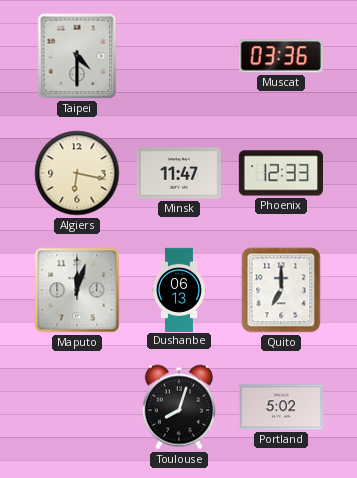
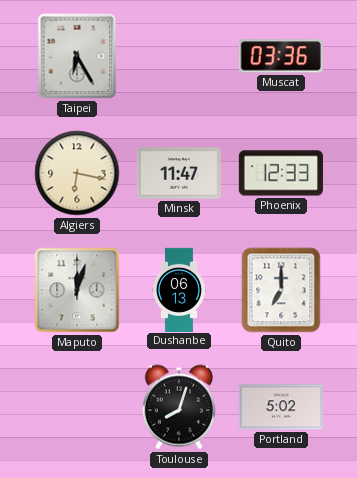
Taipei: 4:30 -> 6:25 (77, 56)
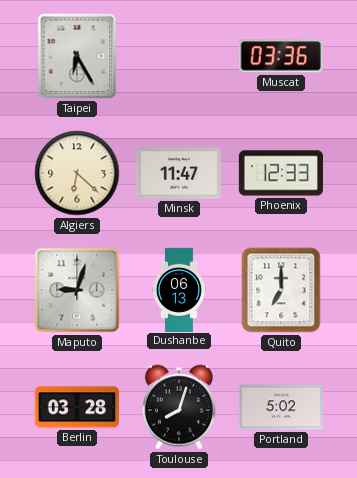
Algiers: 6:17 -> 6:22 (77, 173)
Maputo: 12:03 -> 9:03 (77, 290)
Berlin: none -> 03:28 (77, 407)
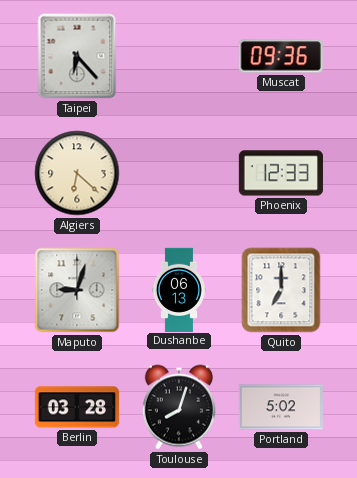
Taipei: 6:25 -> 6:23 (77, 56)
Muscat: 03:36 -> 09:36 (281, 56)
Minsk: 11:47 -> none (179, 173)
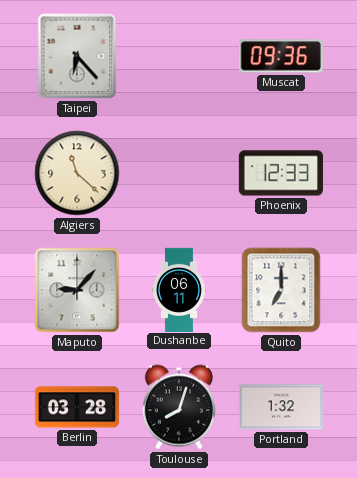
Algiers: 6:22 -> 11:22 (77, 173)
Maputo: 9:03 -> 9:07 (77, 290)
Dushanbe: 06:13 -> 06:11 (179, 289)
Portland: 5:02 -> 1:32 (281, 407)
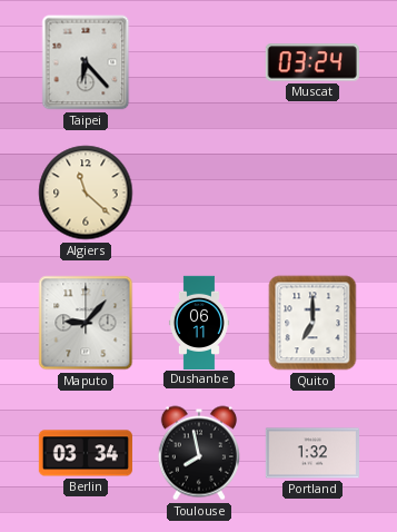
Muscat: 09:36 -> 03:24 (312, 62)
Phoenix: 12:33 -> none (281, 173)
Berlin: 03:28 -> 03:34 (86, 453)
Toulouse: 8:03 -> 7:58 (199, 453)
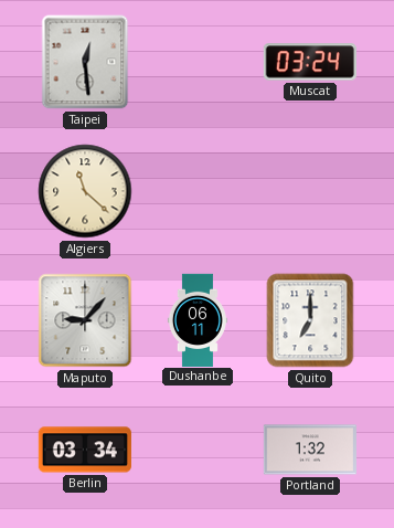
Taipei: 6:23 -> 12:29 (85, 62)
Toulouse: 7:58 -> none (199, 453)
